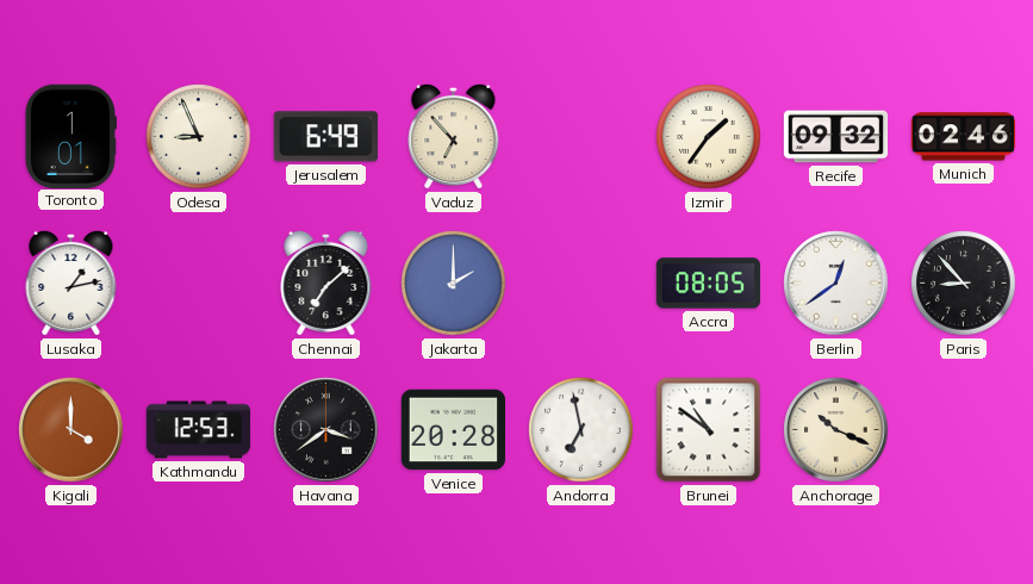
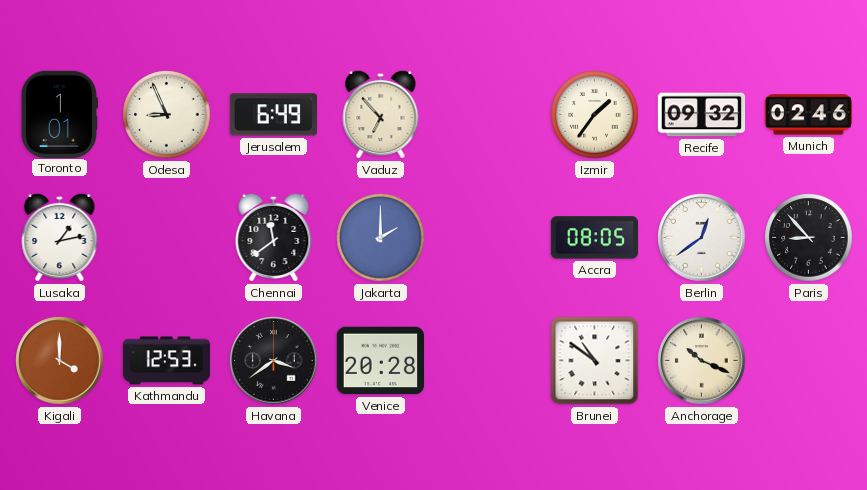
Chennai: 7:08 -> 11:39 (274, 237)
Andorra: 6:58 -> none (581, 430)
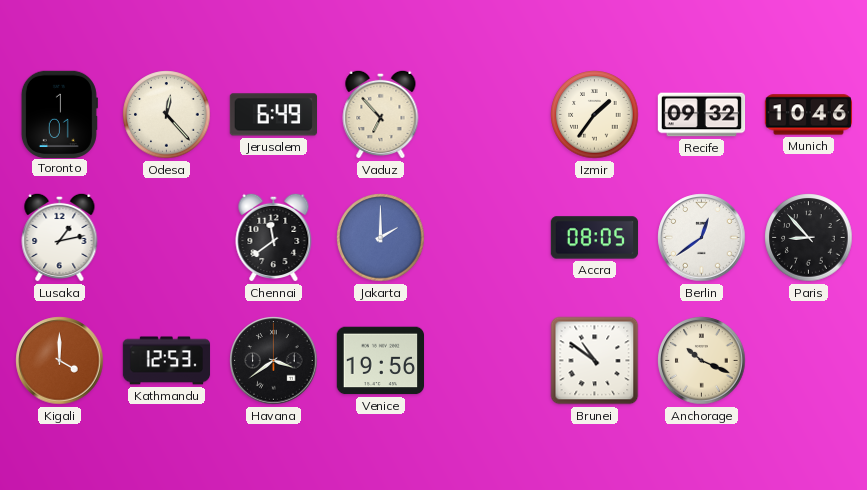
Odesa: 8:56 -> 12:23 (167, 115)
Munich: 02:46 -> 10:46 (808, 115)
Venice: 20:28 -> 19:56 (380, 361)
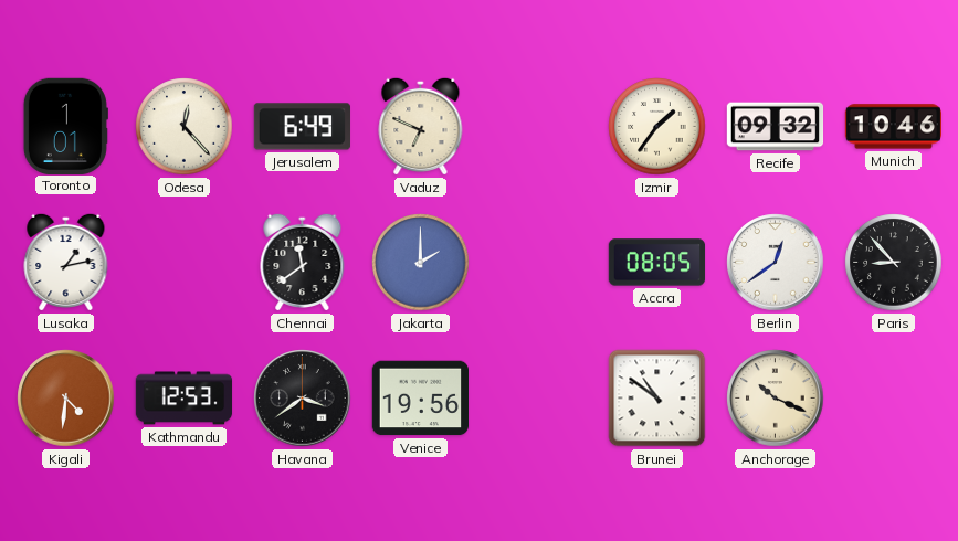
Vaduz: 6:53 -> 6:49 (421, 126)
Kigali: 4:00 -> 4:31 (66, 399)
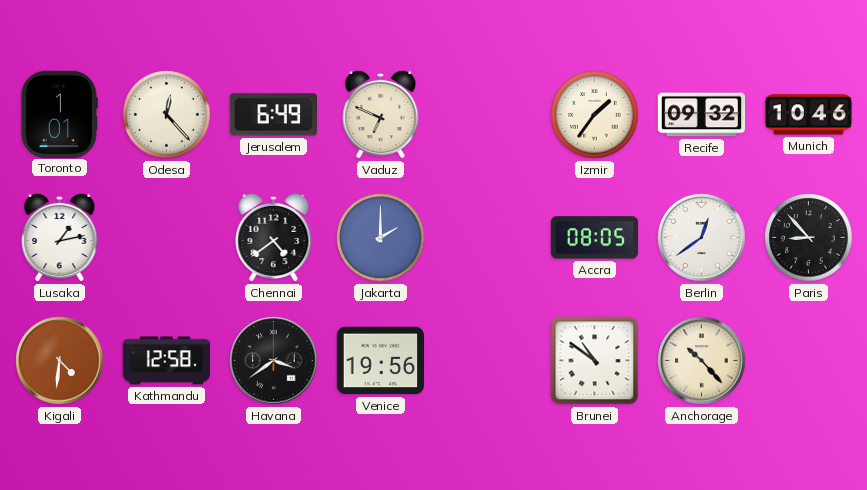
Chennai: 11:39 -> 4:39 (274, 237)
Kathmandu: 12:53 -> 12:58 (167, 361)
Anchorage: 10:19 -> 10:23 (702, 361)
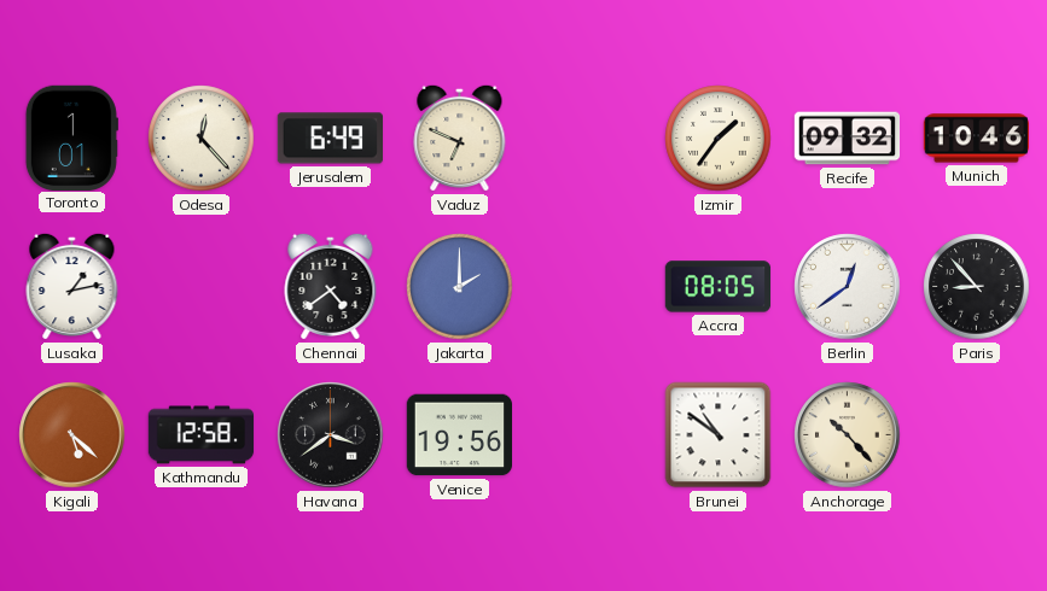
Kigali: 4:31 -> 5:22 (72, 435)
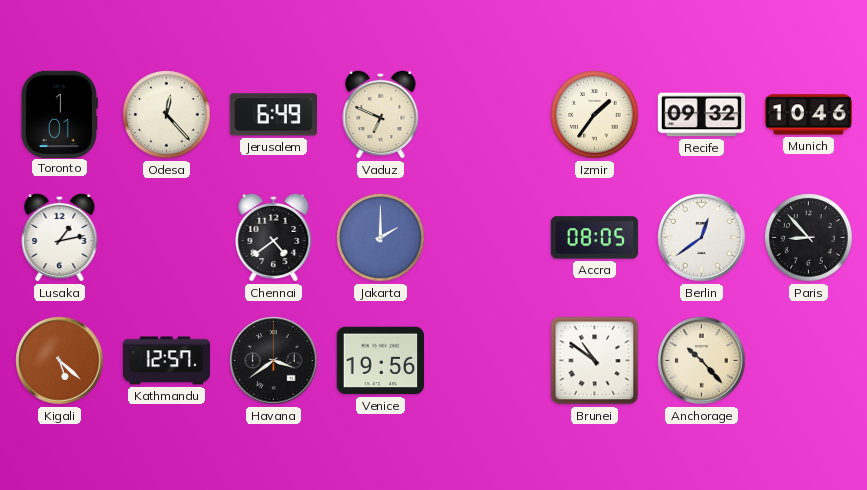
Kathmandu: 12:58 -> 12:57 (167, 361)
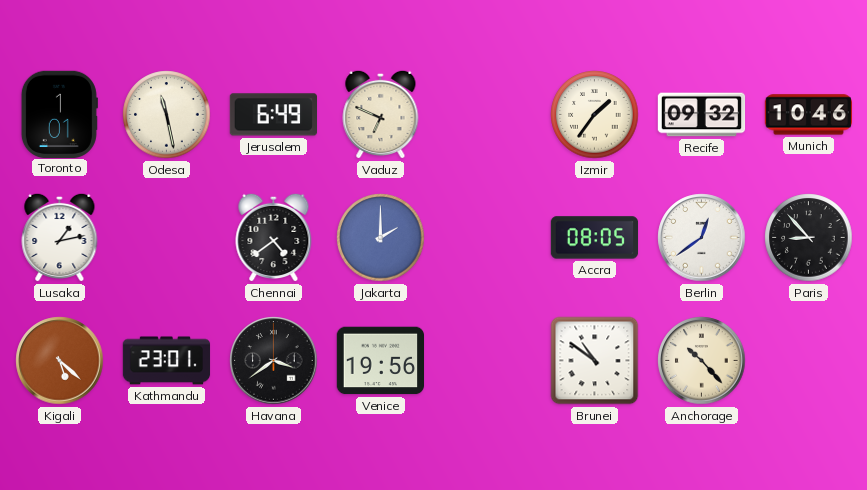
Odesa: 12:23 -> 11:28 (167, 115)
Kathmandu: 12:57 -> 23:01 (167, 361)
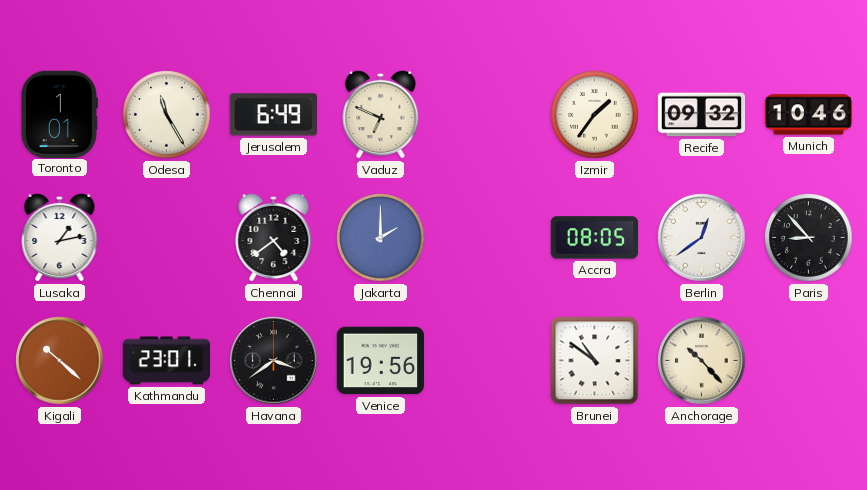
Odesa: 11:28 -> 11:25 (167, 115)
Kigali: 5:22 -> 10:22 (60, 361)
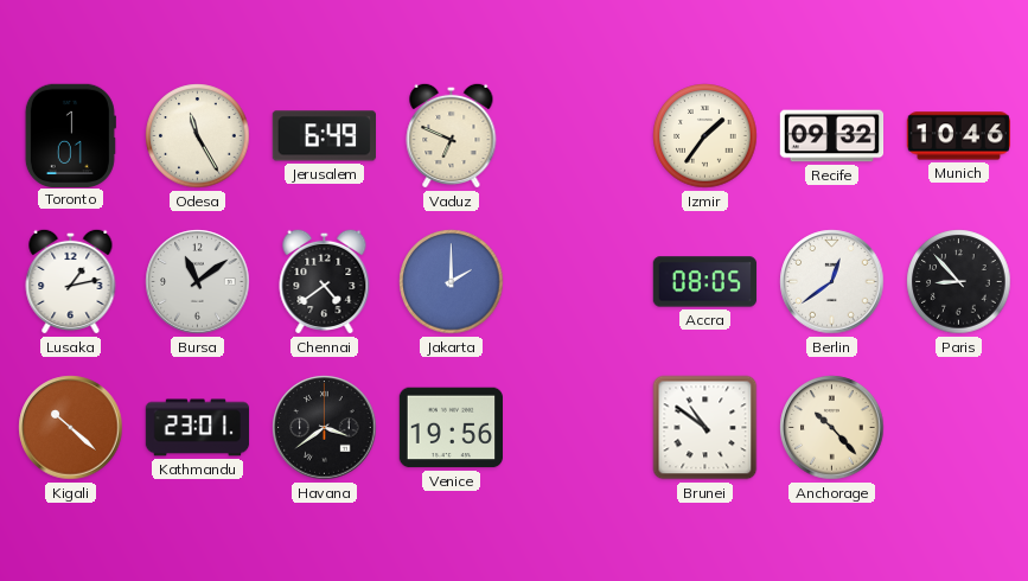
Bursa: none -> 11:09 (198, 282)
